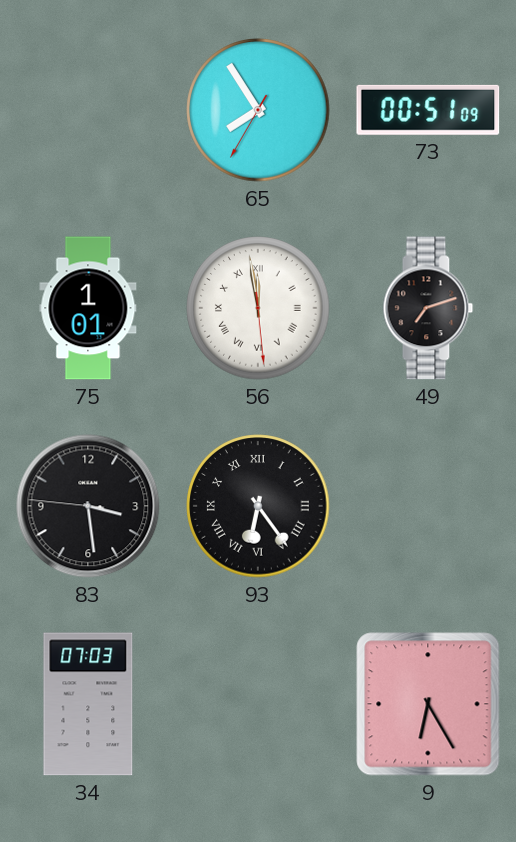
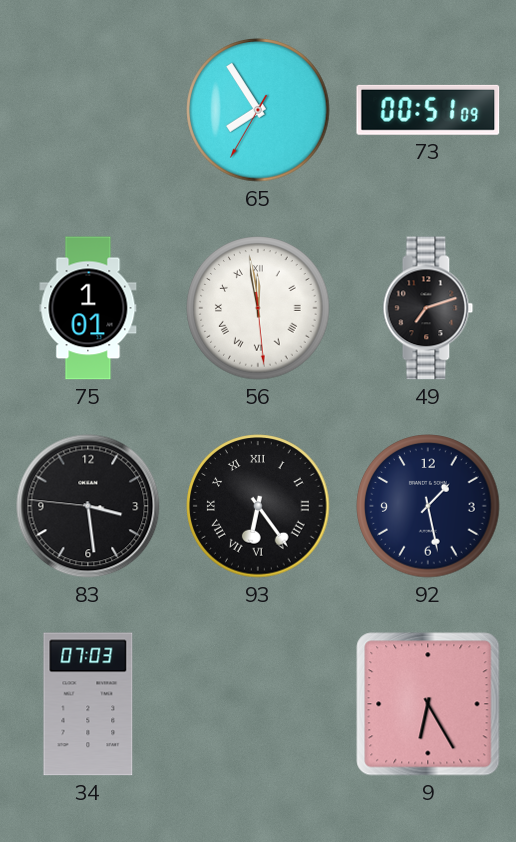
92: none -> 1:28 (428, 506)
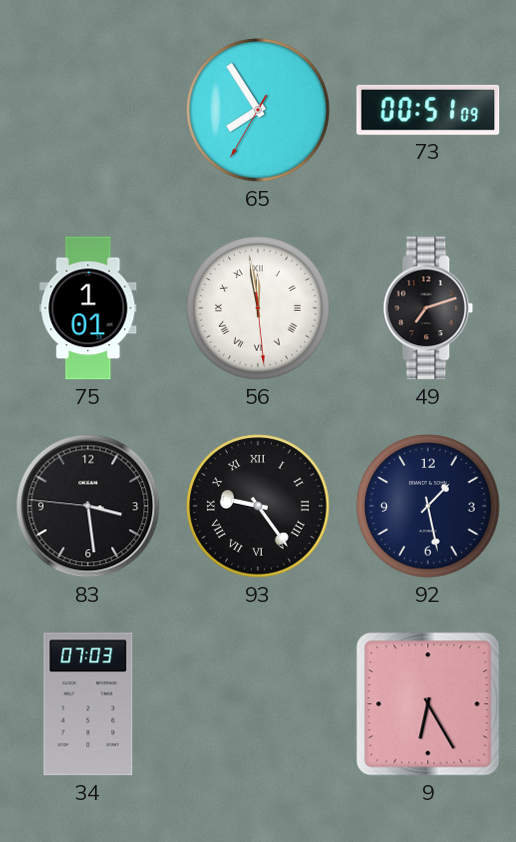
93: 6:24 -> 9:24 (258, 506)
